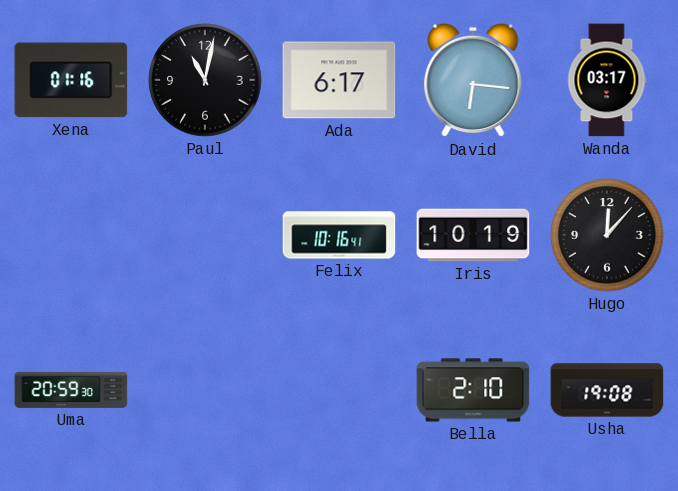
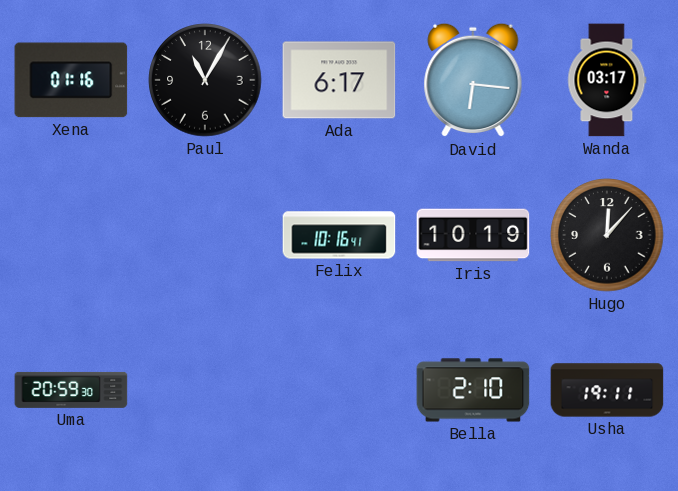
Paul: 11:02 -> 11:05 (205, 80)
Usha: 19:08 -> 19:11 (607, 390)
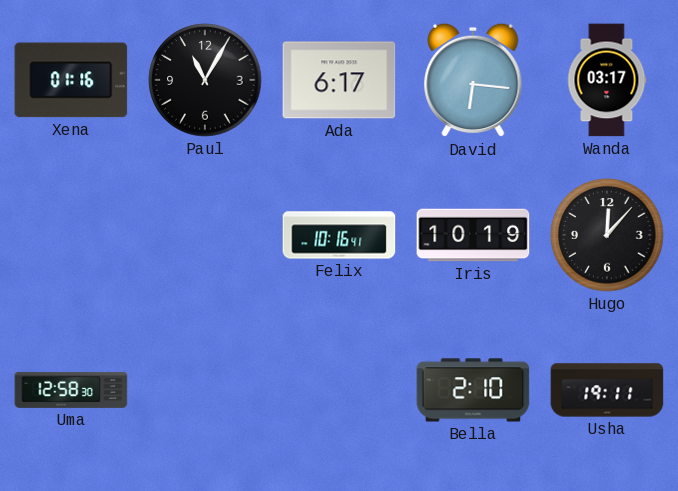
Uma: 20:59 -> 12:58 (71, 390)
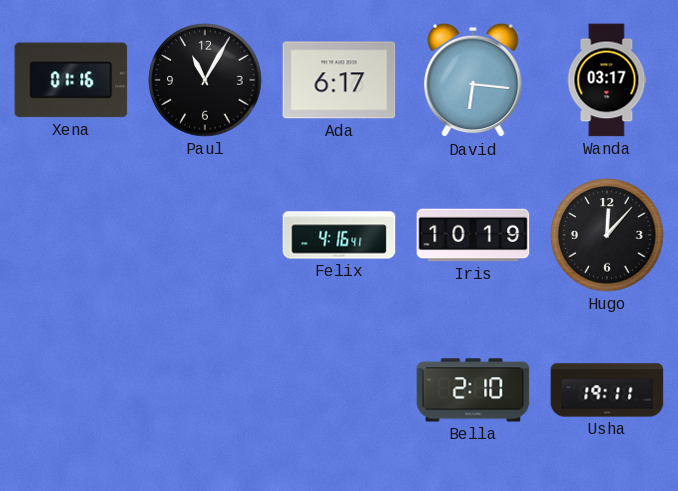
Felix: 10:16 -> 4:16 (339, 235)
Uma: 12:58 -> none (71, 390)
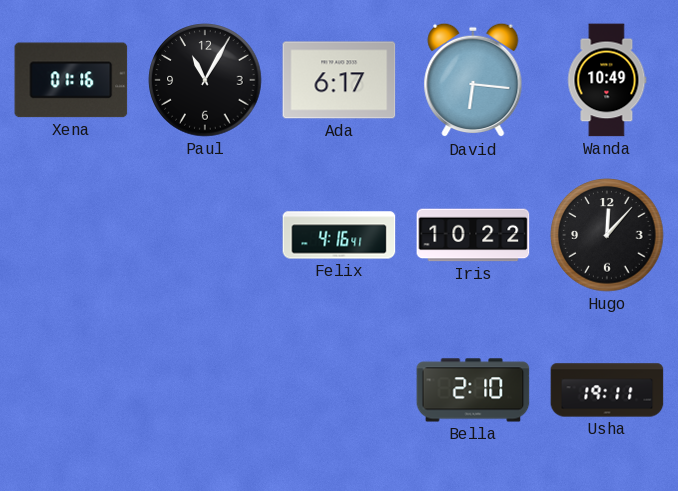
Wanda: 03:17 -> 10:49 (607, 80)
Iris: 10:19 -> 10:22 (473, 235)
